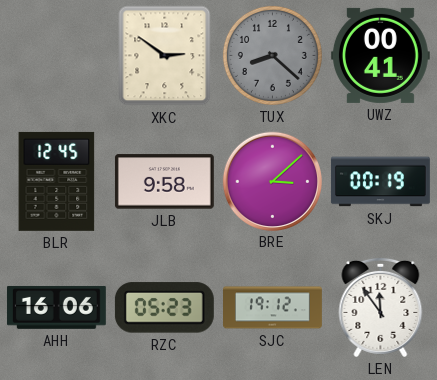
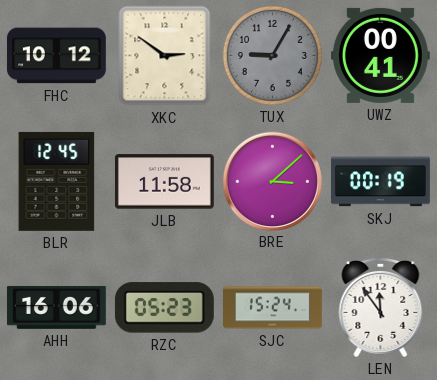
FHC: none -> 10:12 (56, 56)
TUX: 8:22 -> 9:05 (272, 55)
JLB: 9:58 -> 11:58 (164, 182)
SJC: 19:12 -> 15:24 (273, 308)
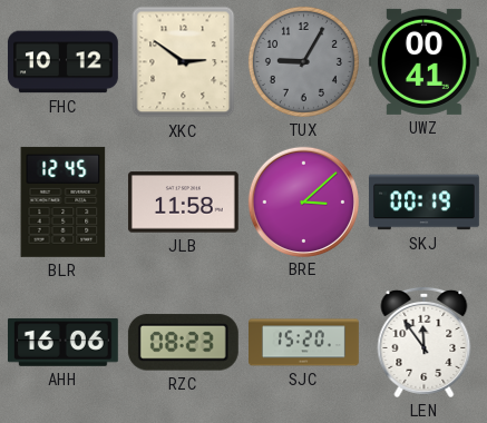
RZC: 05:23 -> 08:23 (183, 343)
SJC: 15:24 -> 15:20 (304, 343)
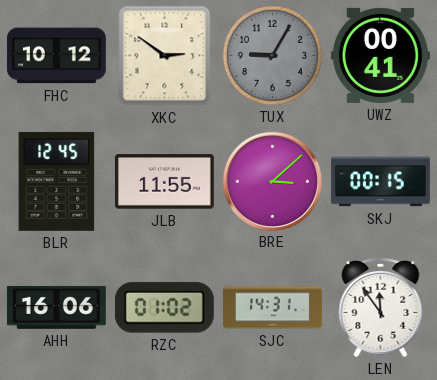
JLB: 11:58 -> 11:55 (164, 182)
SKJ: 00:19 -> 00:15 (380, 182)
RZC: 08:23 -> 01:02 (164, 308)
SJC: 15:20 -> 14:31 (273, 308)
